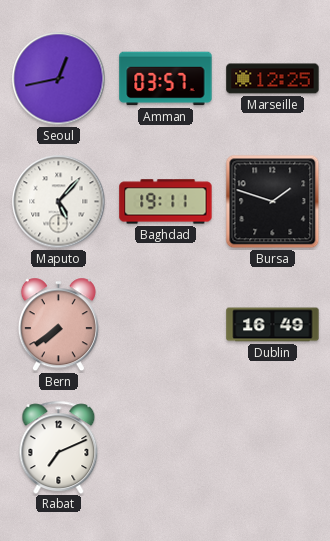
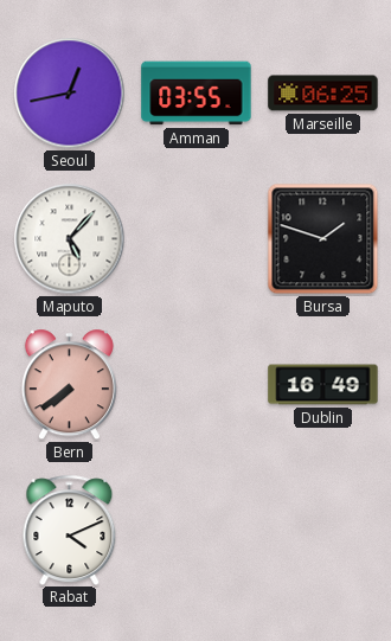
Amman: 03:57 -> 03:55 (197, 94)
Marseille: 12:25 -> 06:25 (323, 94)
Baghdad: 19:11 -> none (166, 202)
Rabat: 7:11 -> 4:11 (70, 530)
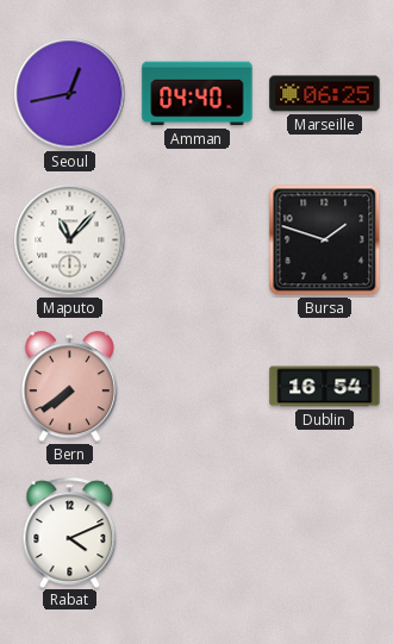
Amman: 03:55 -> 04:40 (198, 94)
Maputo: 5:07 -> 11:07 (70, 240)
Dublin: 16:49 -> 16:54 (325, 387)
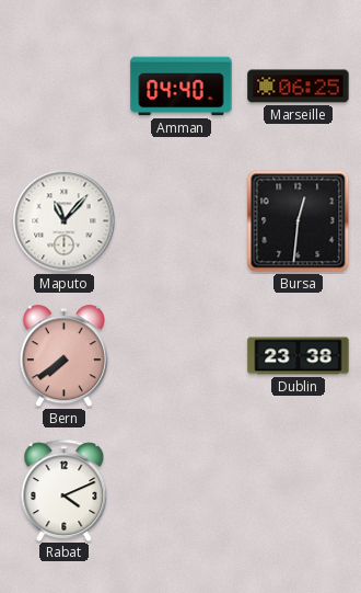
Seoul: 12:43 -> none (70, 94)
Bursa: 1:48 -> 12:31 (299, 221)
Dublin: 16:54 -> 23:38 (299, 356)
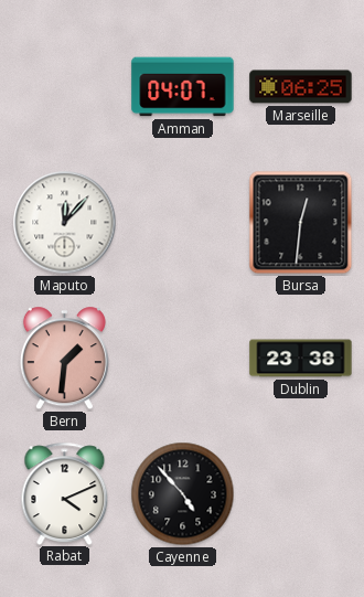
Amman: 04:40 -> 04:07 (183, 87)
Maputo: 11:07 -> 12:07 (65, 223)
Bern: 7:39 -> 1:31 (64, 359)
Cayenne: none -> 4:53 (183, 494)
